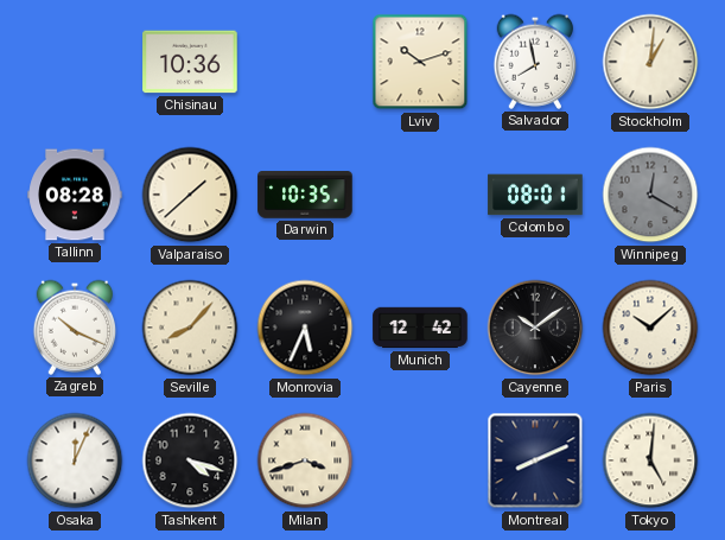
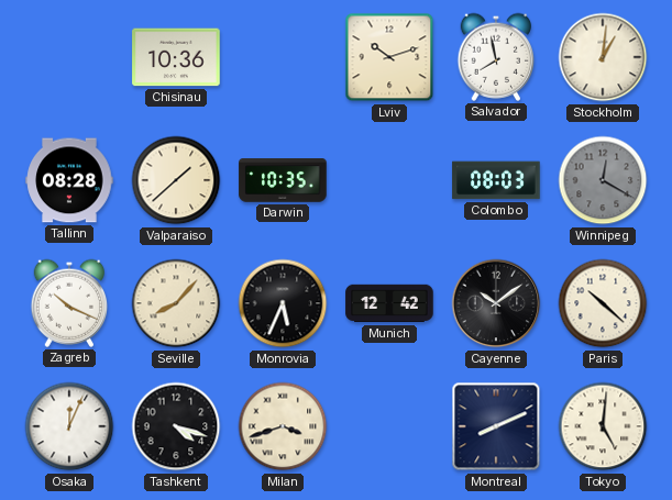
Colombo: 08:01 -> 08:03 (496, 180)
Paris: 10:08 -> 10:22 (603, 303)
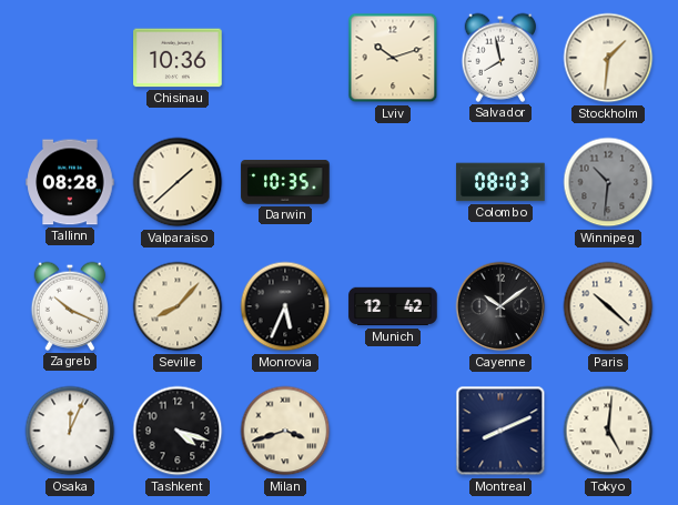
Stockholm: 1:01 -> 1:31 (608, 58)
Winnipeg: 12:20 -> 10:31 (608, 182)
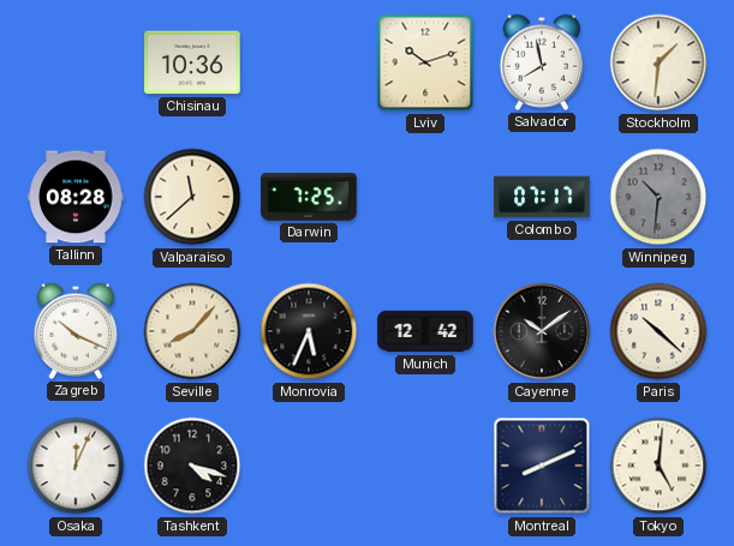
Valparaiso: 1:38 -> 11:38 (192, 197)
Darwin: 10:35 -> 7:25 (309, 197)
Colombo: 08:03 -> 07:17 (542, 197)
Milan: 3:42 -> none (285, 431)
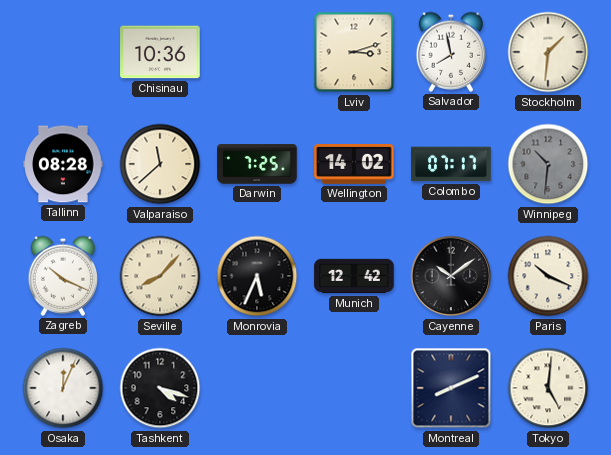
Lviv: 10:12 -> 3:12 (354, 52)
Wellington: none -> 14:02 (354, 165)
Paris: 10:22 -> 10:19 (548, 276)
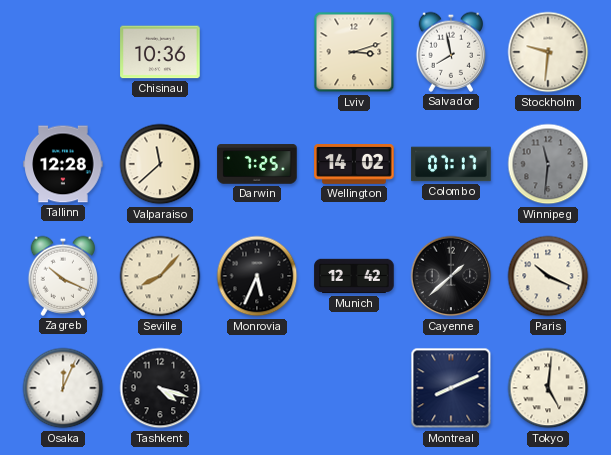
Stockholm: 1:31 -> 9:31 (548, 52)
Tallinn: 08:28 -> 12:28 (63, 164)
Winnipeg: 10:31 -> 11:31 (548, 164)
Cayenne: 10:09 -> 1:38 (451, 276)
